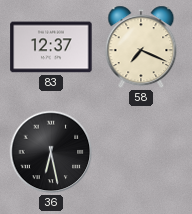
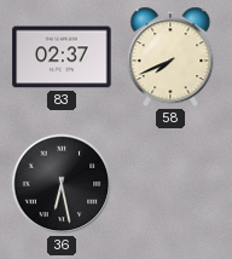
83: 12:37 -> 02:37 (62, 57)
58: 7:19 -> 7:41 (170, 57)
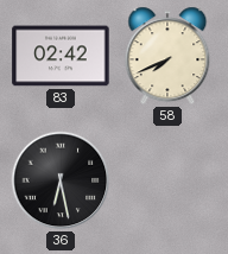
83: 02:37 -> 02:42 (61, 56)
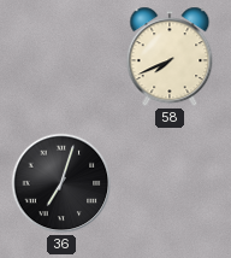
83: 02:42 -> none (61, 56)
36: 6:28 -> 7:03 (61, 183)
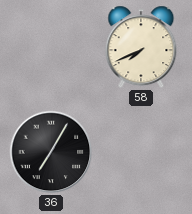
36: 7:03 -> 7:05 (51, 152)
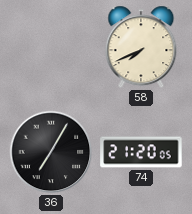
74: none -> 21:20 (141, 152)
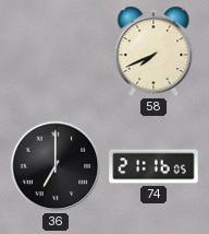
36: 7:05 -> 7:00 (56, 166)
74: 21:20 -> 21:16 (153, 166)
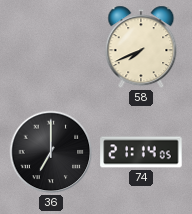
74: 21:16 -> 21:14 (141, 152)
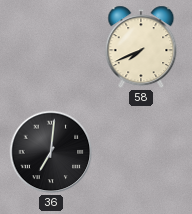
36: 7:00 -> 7:01 (51, 152)
74: 21:14 -> none (141, 152)
